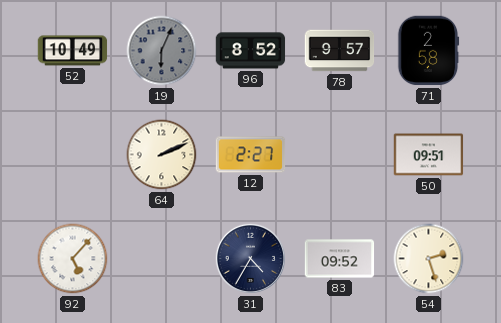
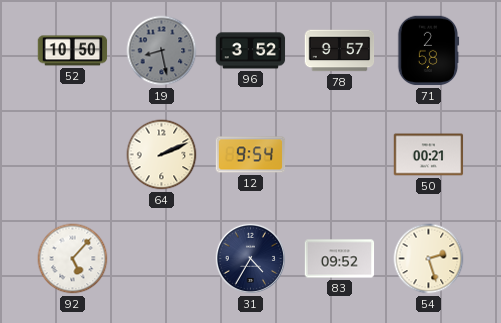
52: 10:49 -> 10:50 (73, 51)
19: 6:04 -> 8:28 (162, 51)
96: 8:52 -> 3:52 (251, 51)
12: 2:27 -> 9:54 (251, 155)
50: 09:51 -> 00:21 (429, 155)
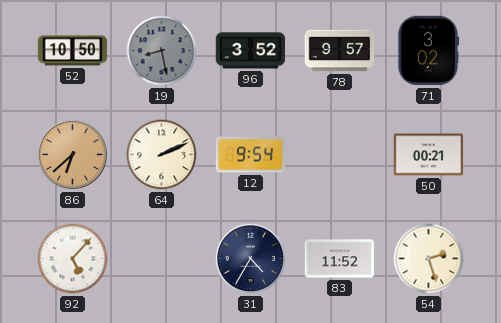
71: 2:58 -> 3:02 (428, 51)
86: none -> 6:38 (72, 154)
83: 09:52 -> 11:52 (340, 259)
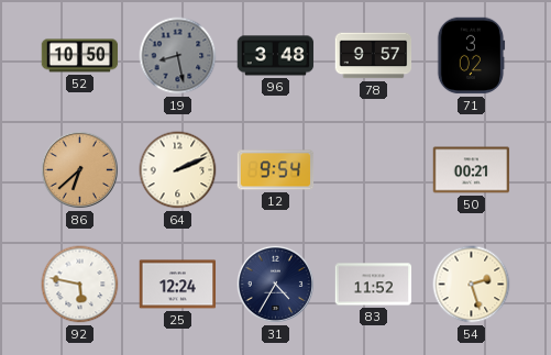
96: 3:52 -> 3:48 (276, 56)
92: 5:07 -> 5:47 (80, 285)
25: none -> 12:24 (178, 285)
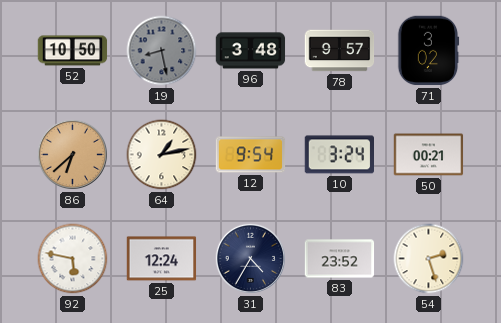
64: 2:11 -> 1:13 (162, 155)
10: none -> 3:24 (340, 155)
83: 11:52 -> 23:52 (340, 259)
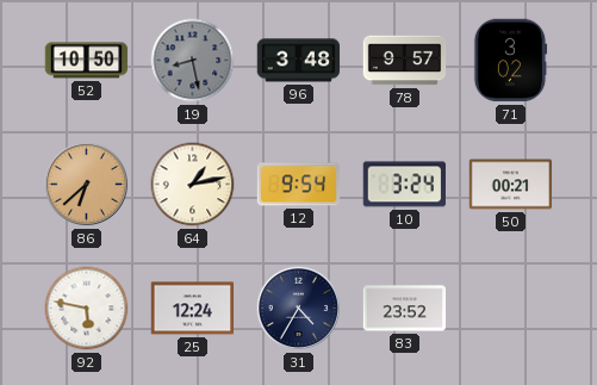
54: 2:27 -> none (429, 259)
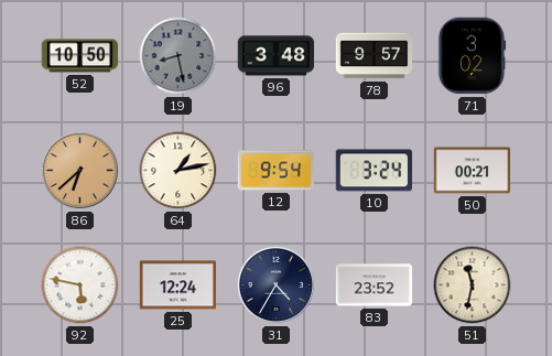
51: none -> 11:32 (473, 285)
